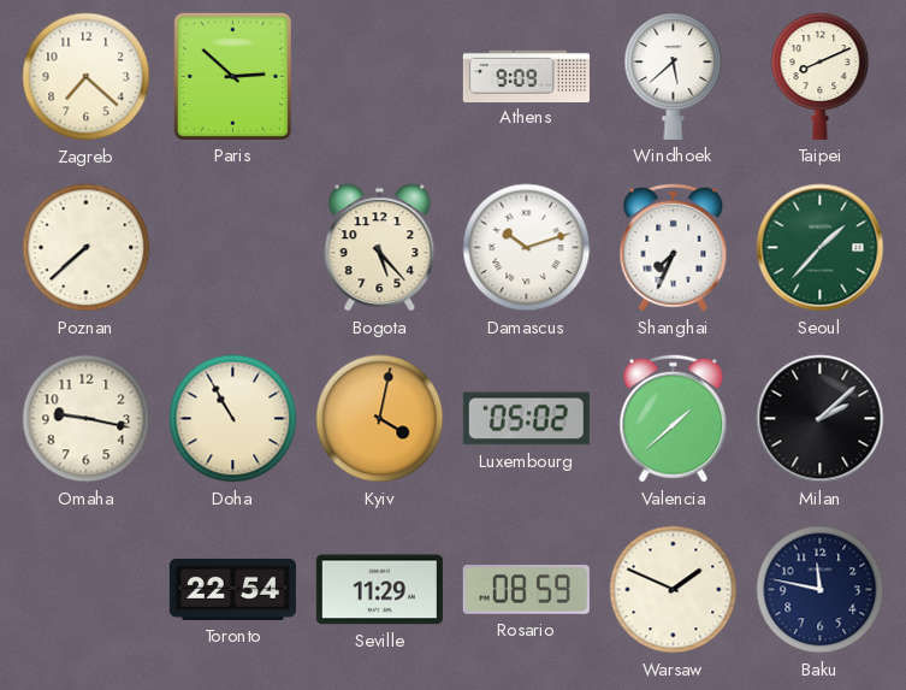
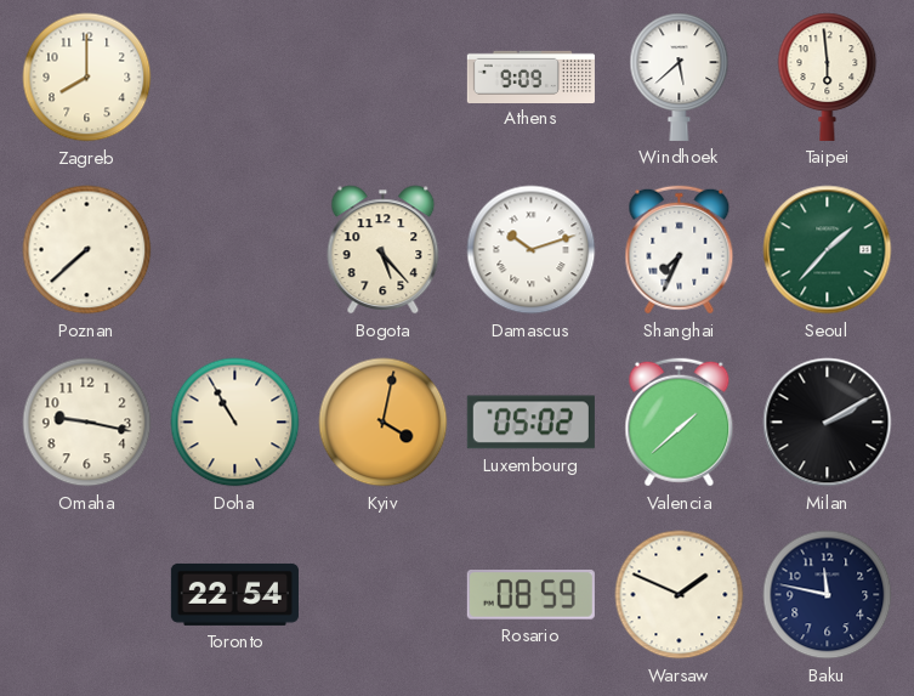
Zagreb: 7:22 -> 8:00 (87, 78)
Paris: 2:52 -> none (232, 76)
Taipei: 8:11 -> 5:59 (828, 77)
Milan: 2:08 -> 2:10 (828, 423)
Seville: 11:29 -> none (379, 590)
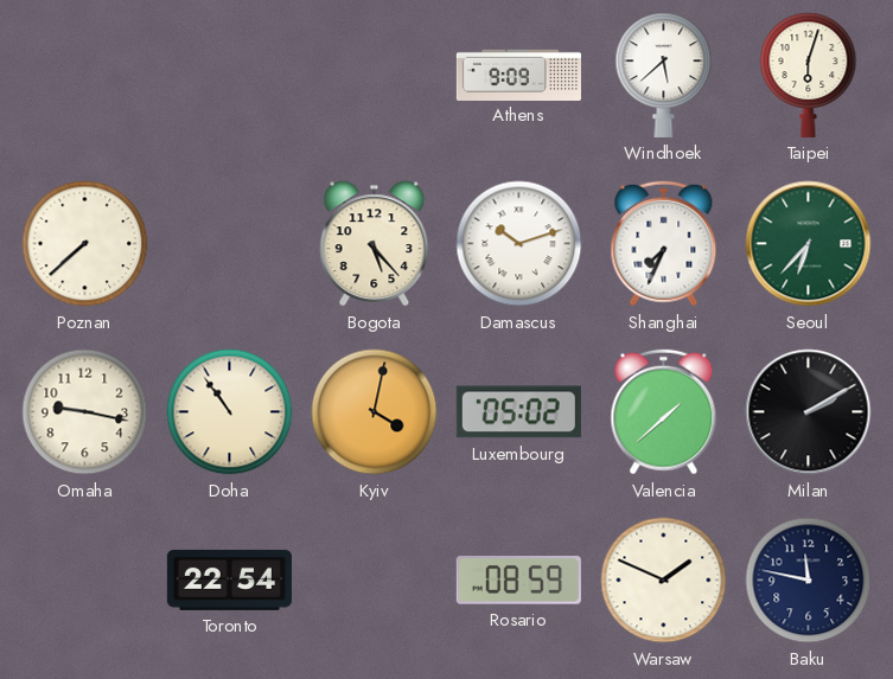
Zagreb: 8:00 -> none (87, 78)
Taipei: 5:59 -> 6:03 (809, 75)
Seoul: 1:37 -> 6:37 (809, 244)
Doha: 10:55 -> 10:54 (230, 412)
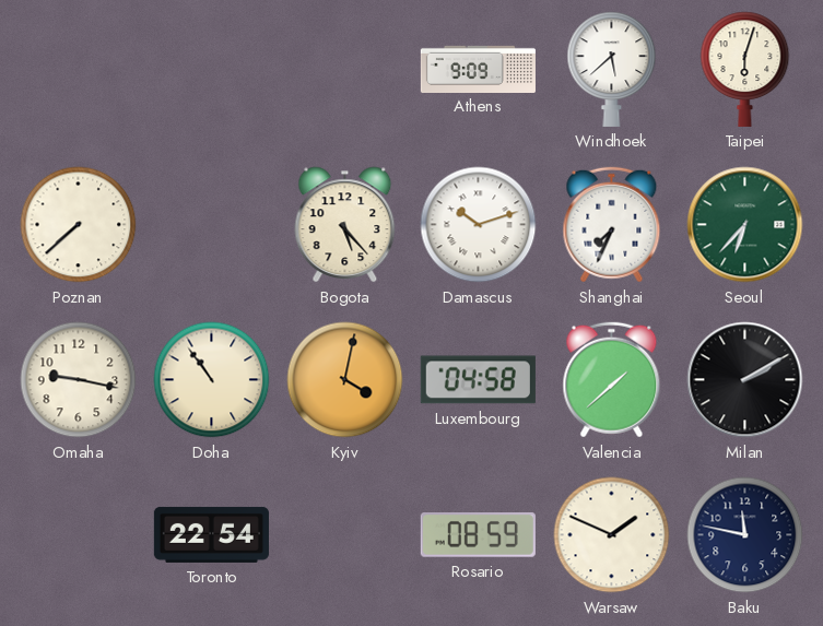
Luxembourg: 05:02 -> 04:58 (478, 380)
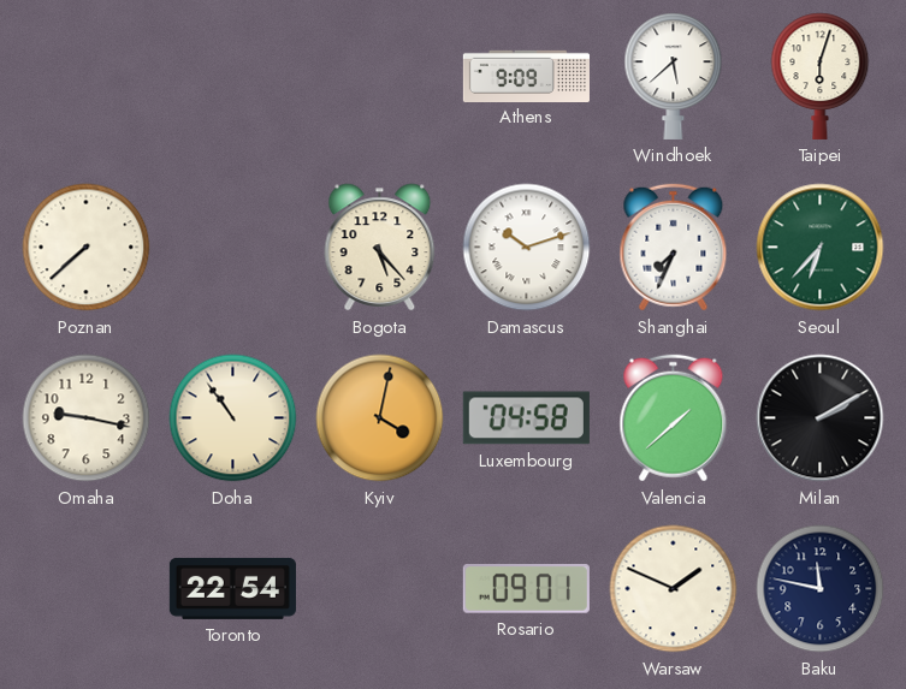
Rosario: 08:59 -> 09:01 (526, 589)
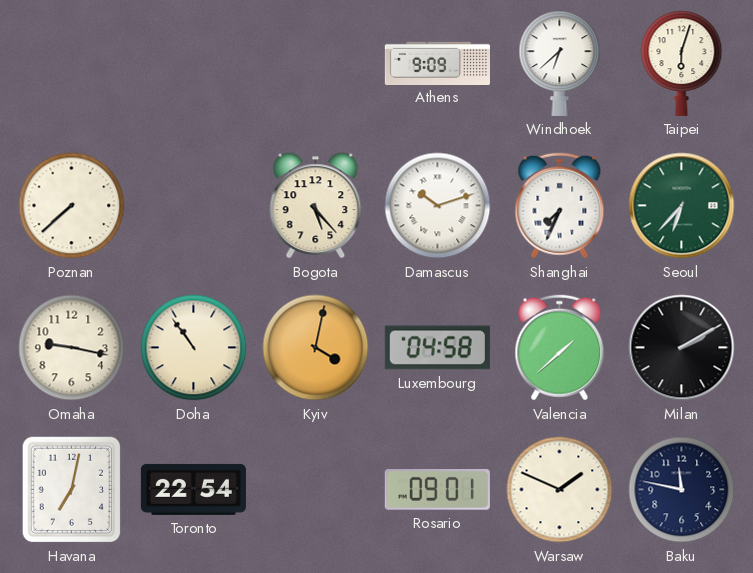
Windhoek: 5:38 -> 6:38 (560, 63)
Havana: none -> 7:02 (72, 490)
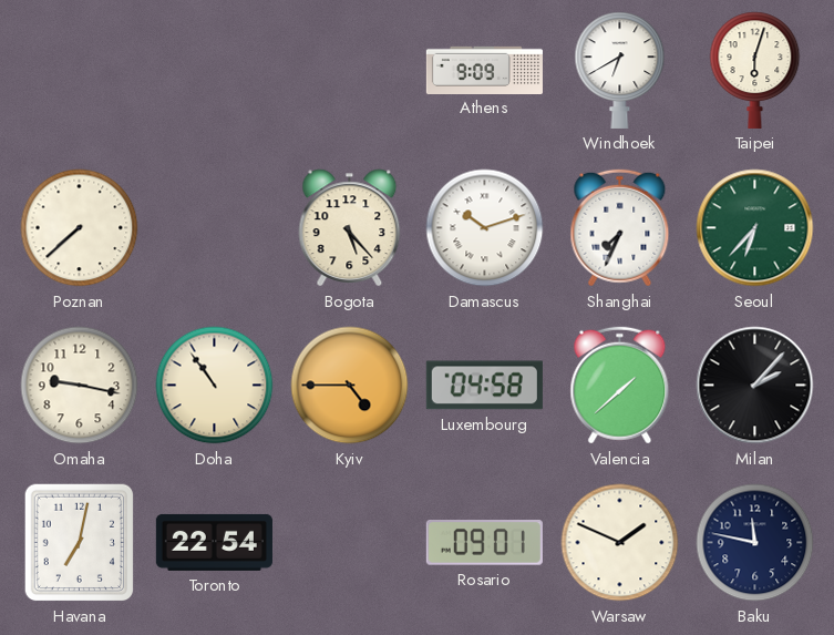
Windhoek: 6:38 -> 6:40 (620, 70)
Kyiv: 4:02 -> 4:45 (350, 386)
Milan: 2:10 -> 2:07 (755, 386)
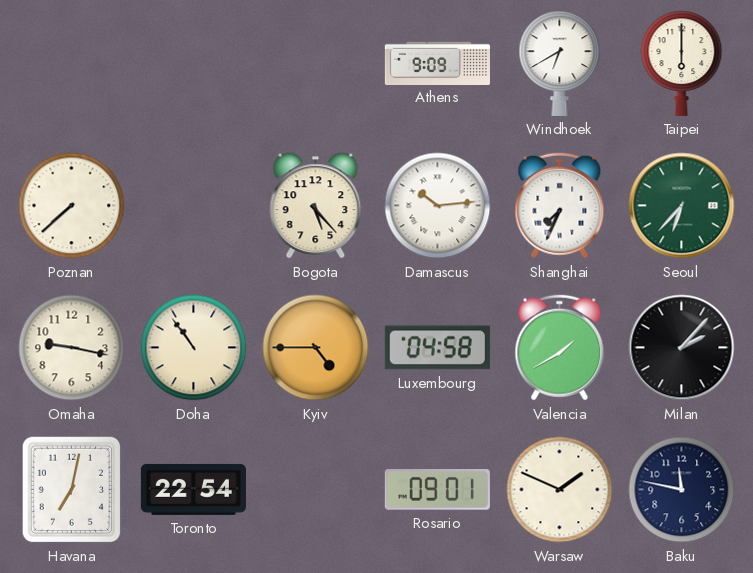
Taipei: 6:03 -> 6:00 (682, 63)
Damascus: 10:12 -> 10:14 (438, 206)
Valencia: 1:38 -> 1:40 (560, 348)
